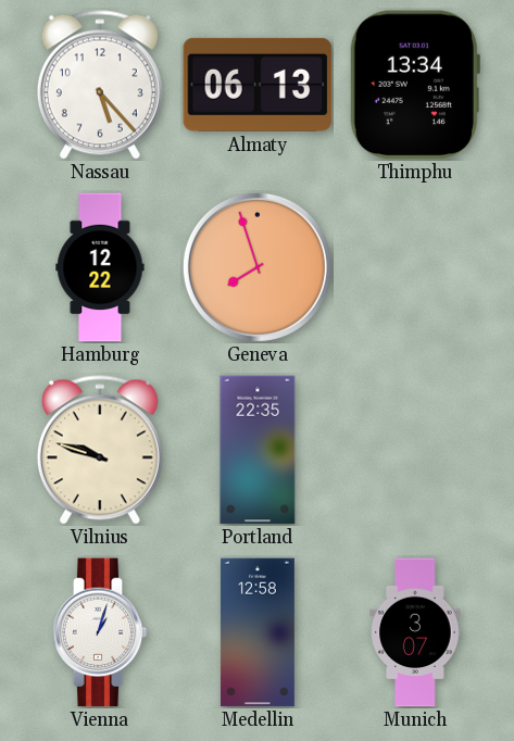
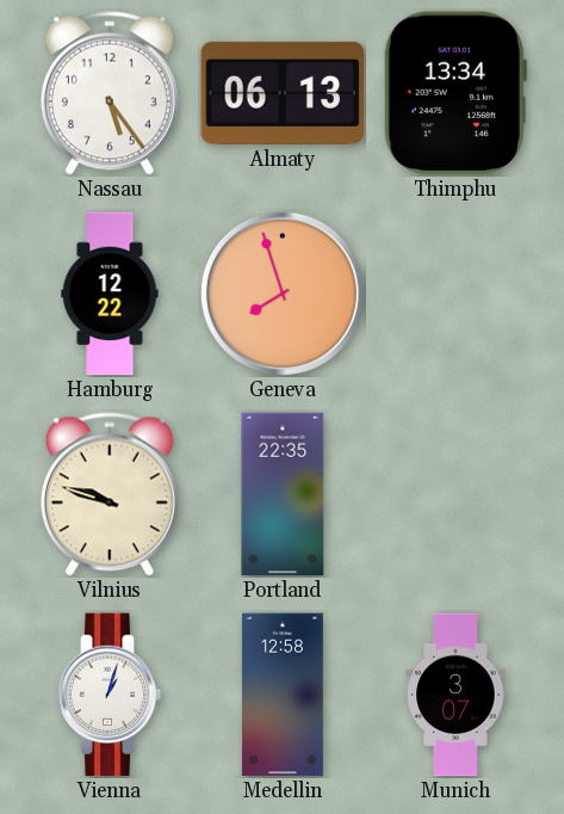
Nassau: 5:23 -> 5:24 (110, 93)
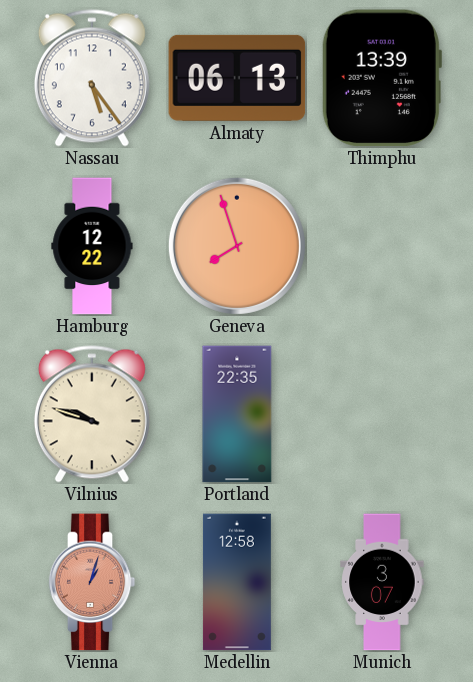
Thimphu: 13:34 -> 13:39 (381, 78)
Vienna dial: white -> salmon (92, 582)
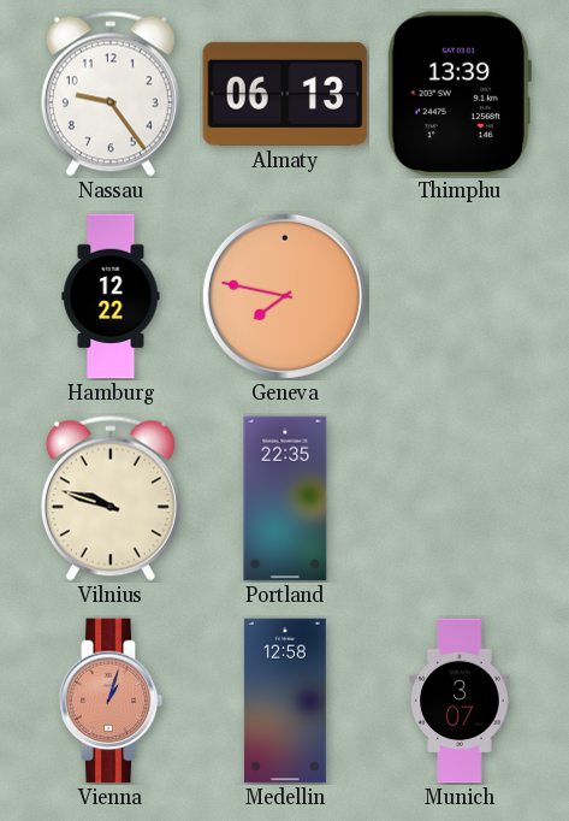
Nassau: 5:24 -> 9:24 (111, 94)
Geneva: 7:57 -> 7:47 (285, 296)
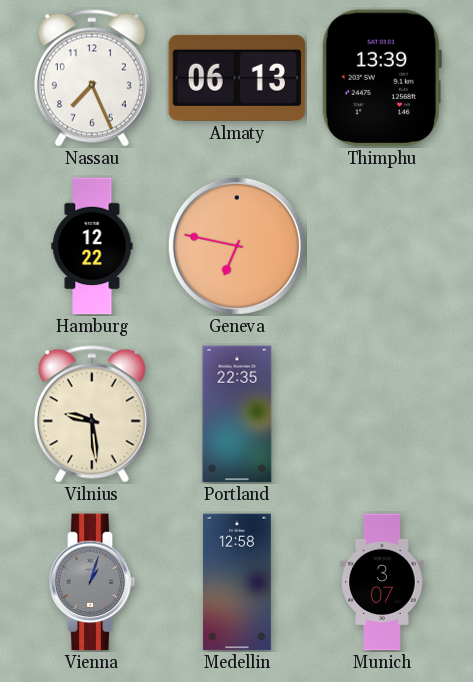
Nassau: 9:24 -> 7:26 (92, 78)
Geneva: 7:47 -> 6:47 (237, 246)
Vilnius: 9:48 -> 9:29 (92, 414)
Vienna dial: salmon -> grey (92, 582)
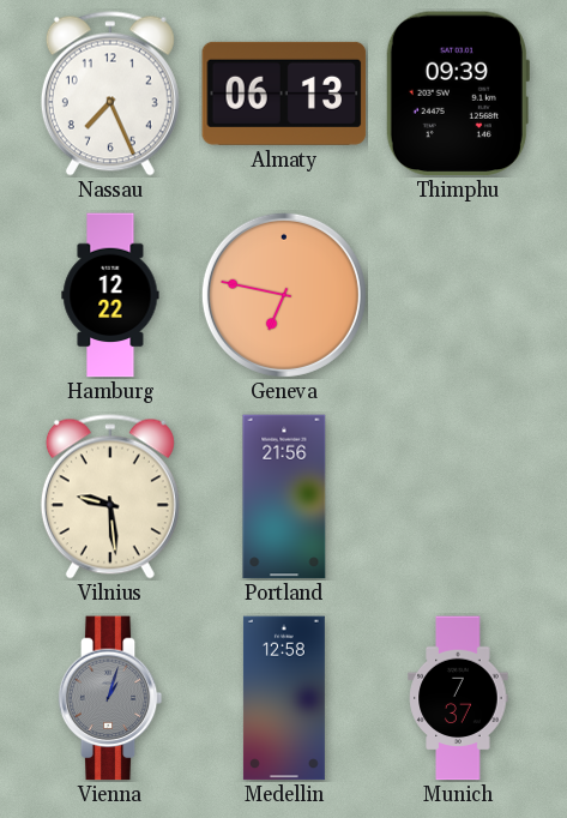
Thimphu: 13:39 -> 09:39 (457, 94)
Portland: 22:35 -> 21:56 (284, 497)
Munich: 3:07 -> 7:37 (458, 698)
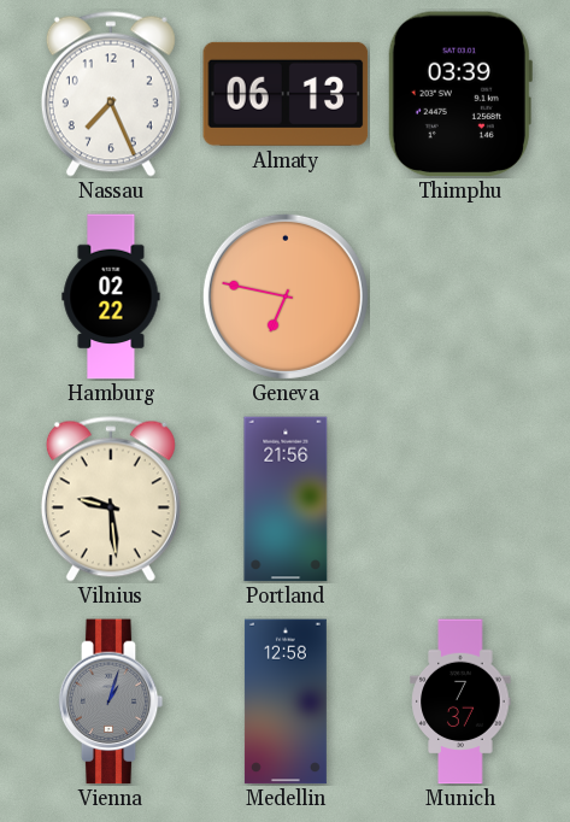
Thimphu: 09:39 -> 03:39 (459, 94)
Hamburg: 12:22 -> 02:22 (111, 296)
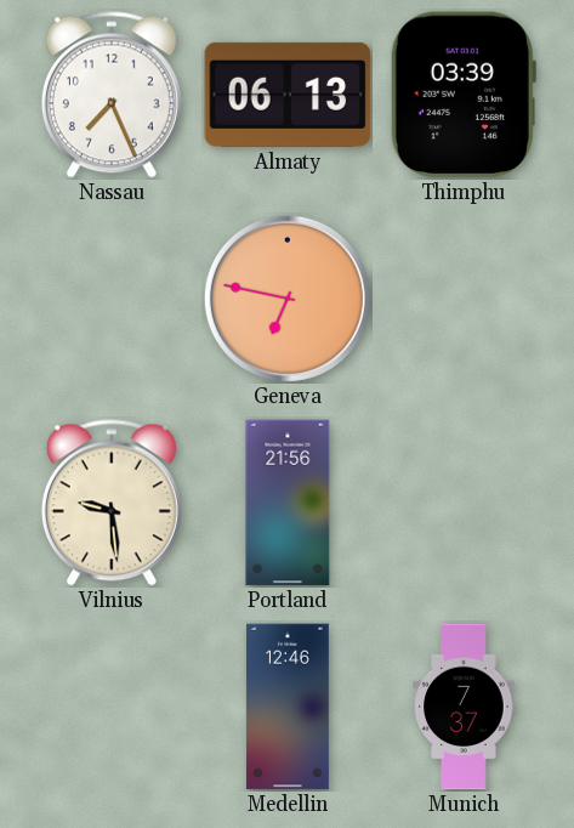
Hamburg: 02:22 -> none (111, 296)
Vienna: 1:03 -> none (111, 701)
Medellin: 12:58 -> 12:46 (288, 707)
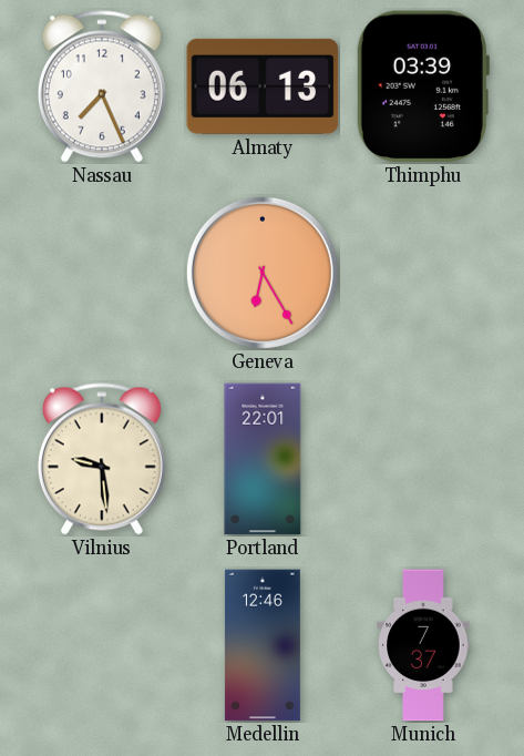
Geneva: 6:47 -> 6:25 (263, 273)
Portland: 21:56 -> 22:01 (263, 459)
